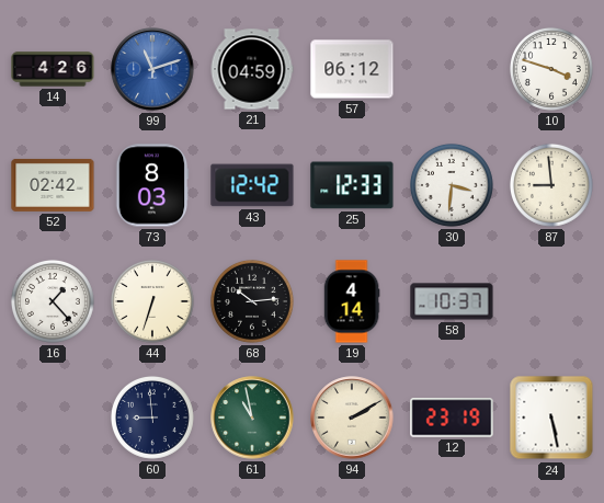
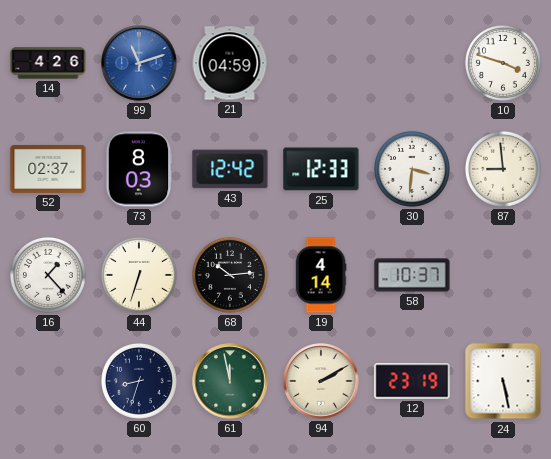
57: 06:12 -> none (352, 69)
52: 02:42 -> 02:37 (48, 169)
60: 8:59 -> 8:33 (139, 381)
61: 10:58 -> 11:58 (230, 381)
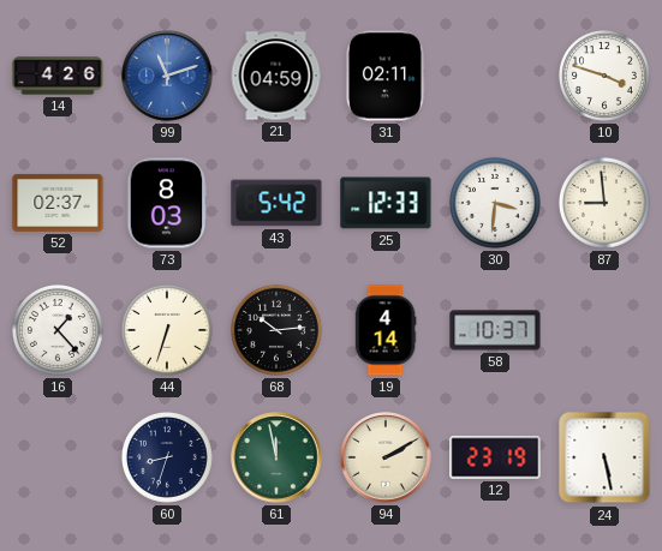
31: none -> 02:11 (384, 76)
43: 12:42 -> 5:42 (276, 203)
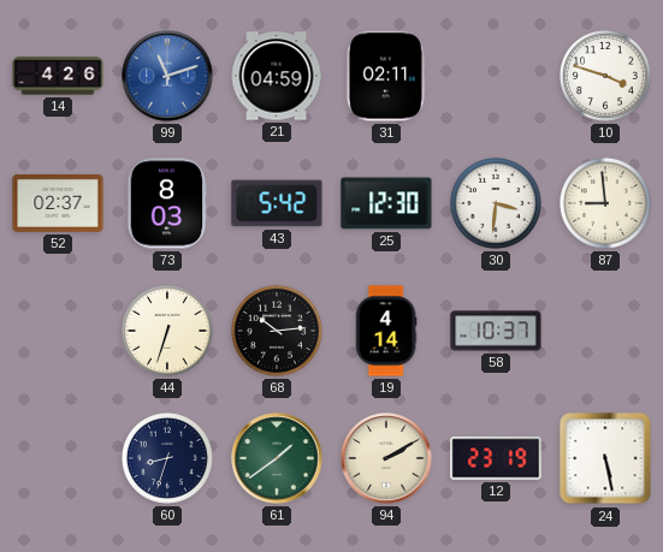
25: 12:33 -> 12:30 (386, 203)
16: 1:23 -> none (58, 330)
61: 11:58 -> 1:39 (277, 458)
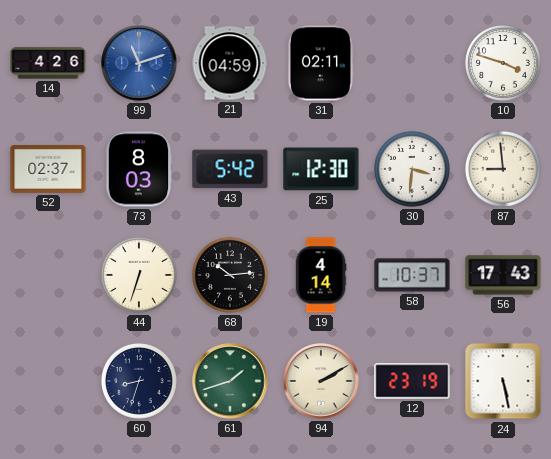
56: none -> 17:43 (503, 275)
61: 1:39 -> 1:42 (230, 381)
